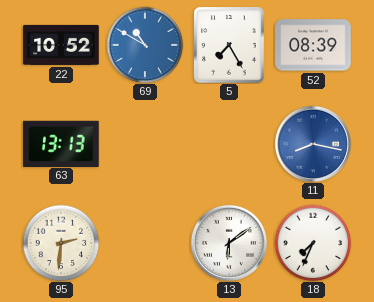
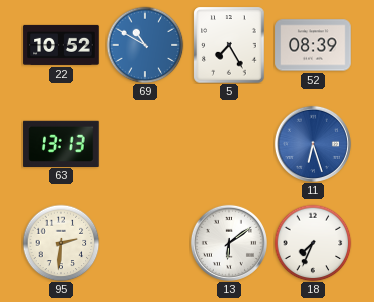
11: 8:17 -> 6:27 (313, 144)
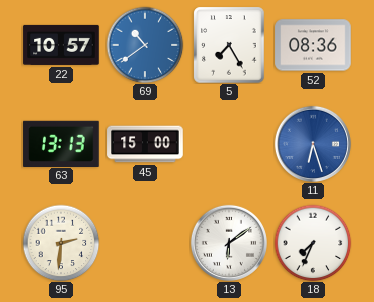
22: 10:52 -> 10:57 (61, 45)
69: 10:50 -> 10:39 (145, 45)
52: 08:39 -> 08:36 (313, 45)
45: none -> 15:00 (145, 144)
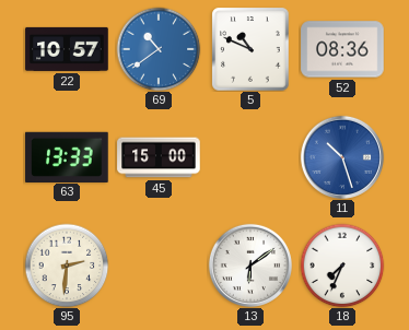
5: 7:25 -> 10:49 (250, 49)
63: 13:13 -> 13:33 (67, 156)
11: 6:27 -> 10:27 (342, 157)
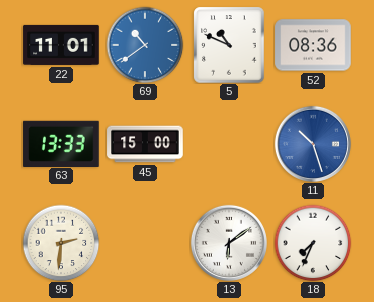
22: 10:57 -> 11:01 (61, 45)
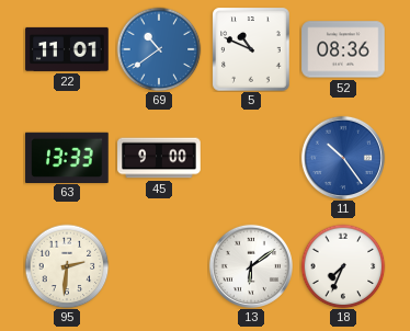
45: 15:00 -> 9:00 (159, 158)
11: 10:27 -> 10:24 (343, 158)
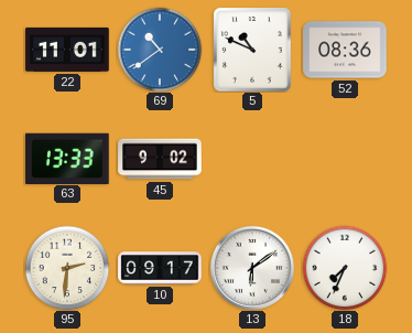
45: 9:00 -> 9:02 (160, 159)
11: 10:24 -> none (343, 158)
10: none -> 09:17 (160, 268)
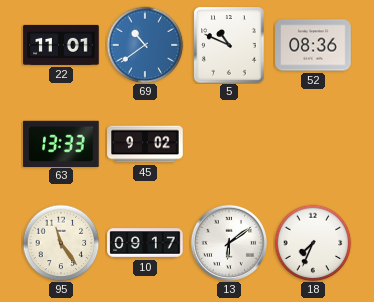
95: 2:31 -> 11:24 (61, 243)
